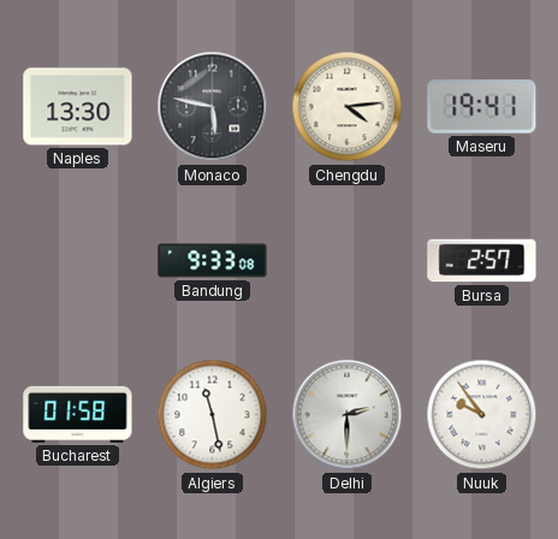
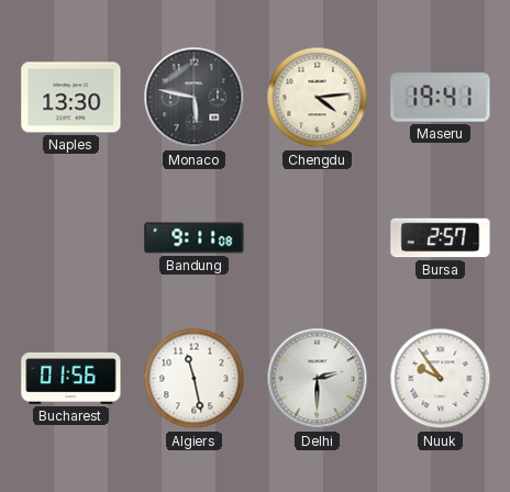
Bandung: 9:33 -> 9:11 (195, 238)
Bucharest: 01:58 -> 01:56 (71, 378)
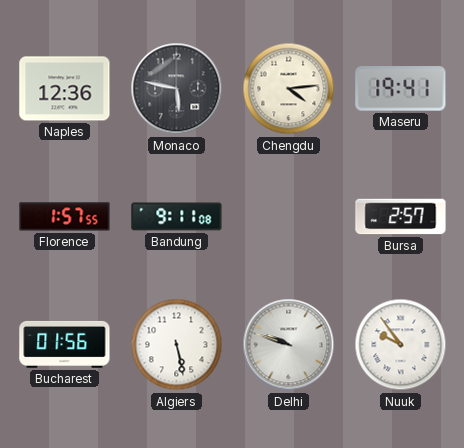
Naples: 13:30 -> 12:36 (65, 89)
Florence: none -> 1:57 (65, 217)
Algiers: 11:28 -> 5:28 (177, 345)
Delhi: 2:30 -> 9:48 (289, 345)
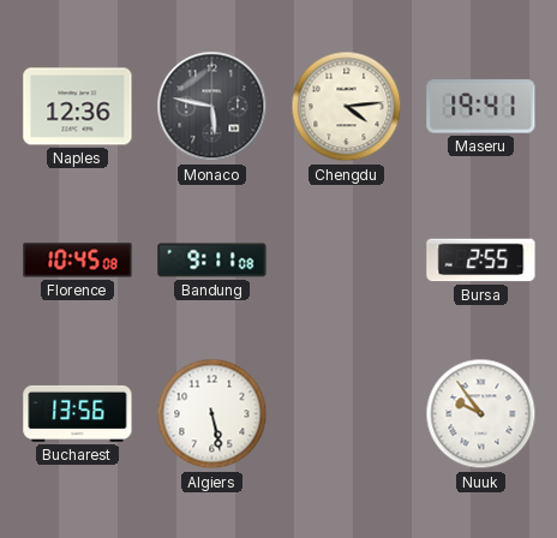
Florence: 1:57 -> 10:45 (78, 261)
Bursa: 2:57 -> 2:55 (481, 261)
Bucharest: 01:56 -> 13:56 (78, 413)
Delhi: 9:48 -> none (289, 345)
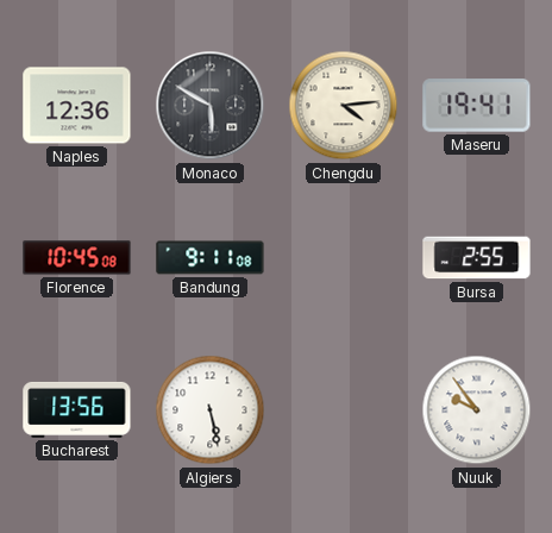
Monaco: 5:47 -> 5:50 (211, 106)
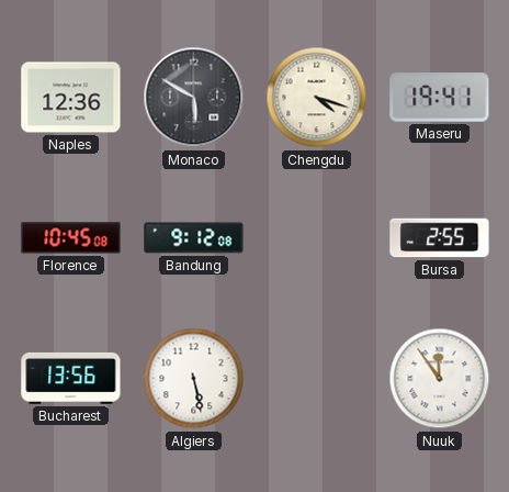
Chengdu: 4:14 -> 4:18 (317, 98)
Bandung: 9:11 -> 9:12 (194, 238)
Nuuk: 9:54 -> 11:54 (440, 379)
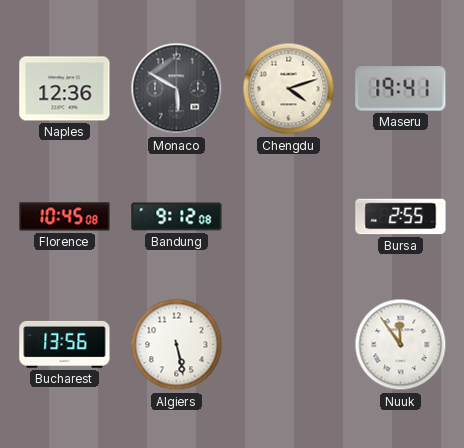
Chengdu: 4:18 -> 4:12 (289, 89)
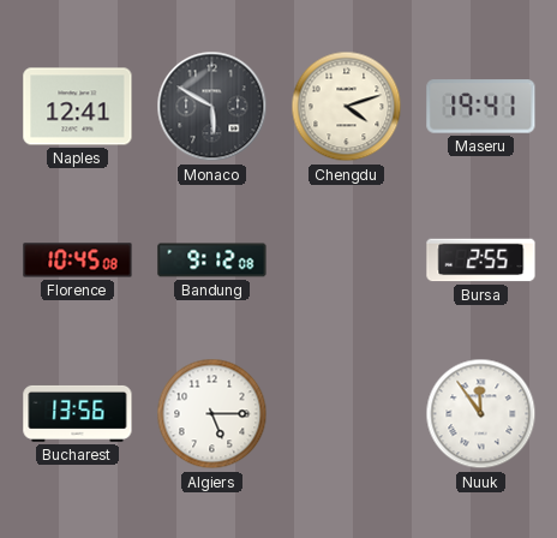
Naples: 12:36 -> 12:41 (78, 107)
Algiers: 5:28 -> 5:15 (212, 414)
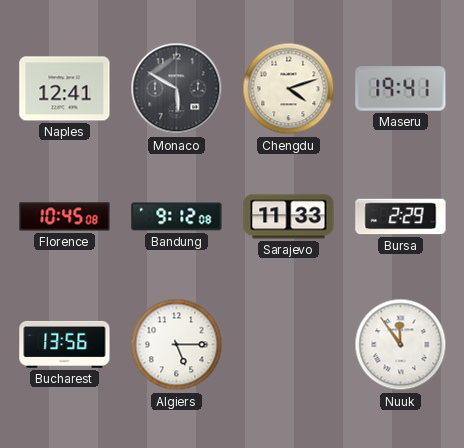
Sarajevo: none -> 11:33 (289, 217)
Bursa: 2:55 -> 2:29 (401, 217)
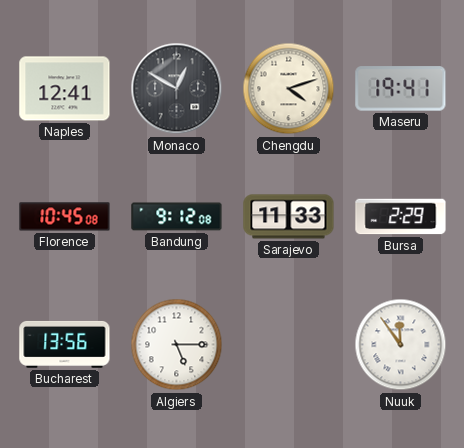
Monaco: 5:50 -> 12:50 (177, 89)
